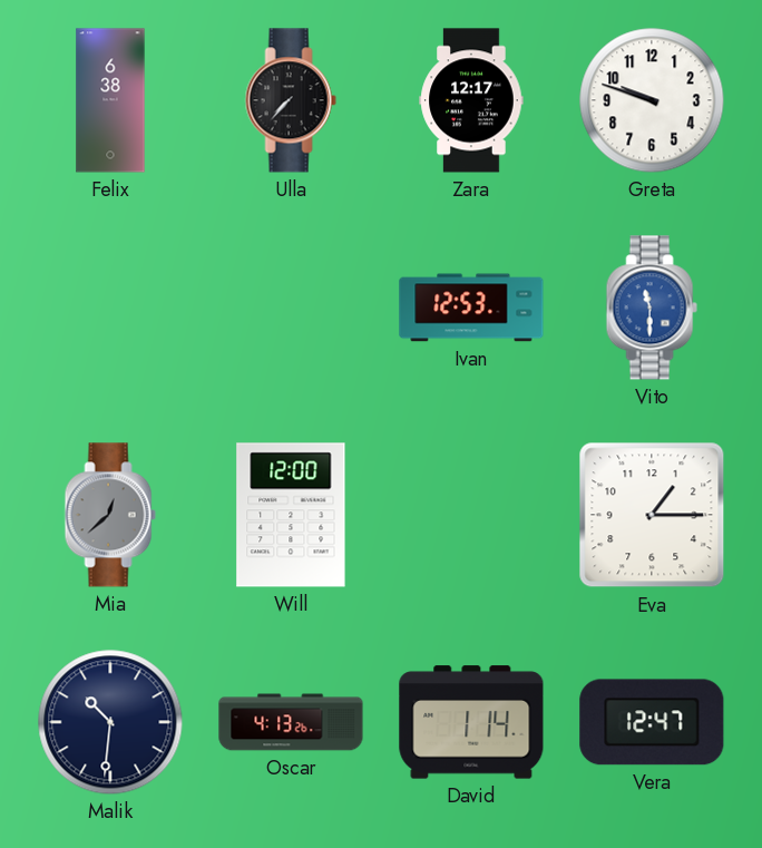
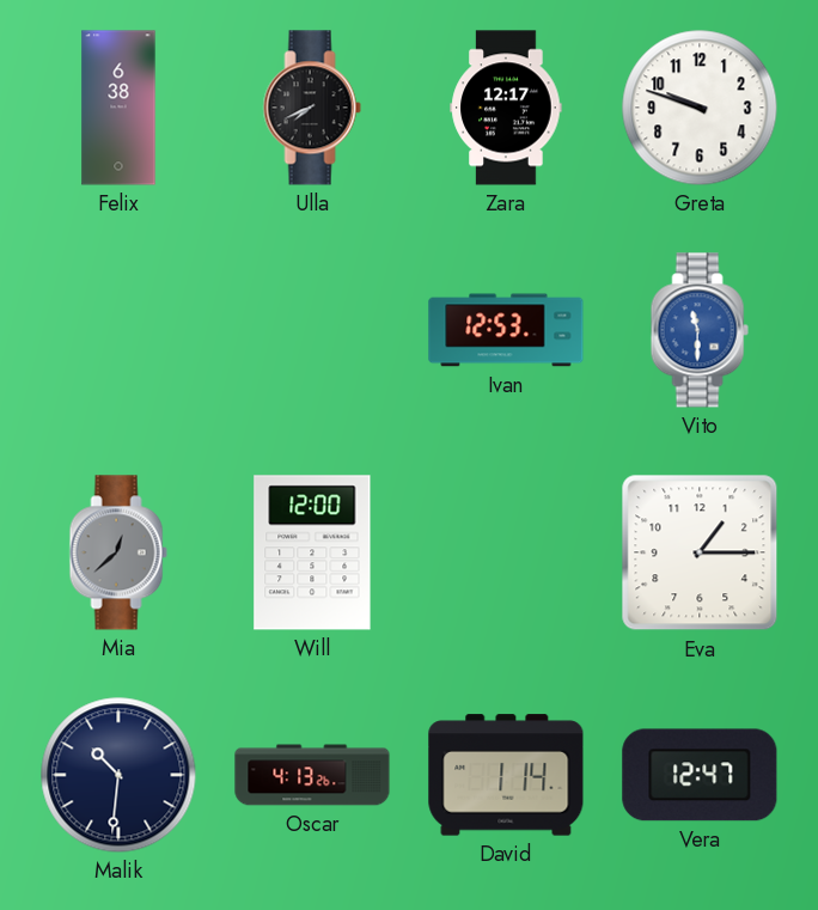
Ulla: 7:37 -> 7:41 (312, 108)
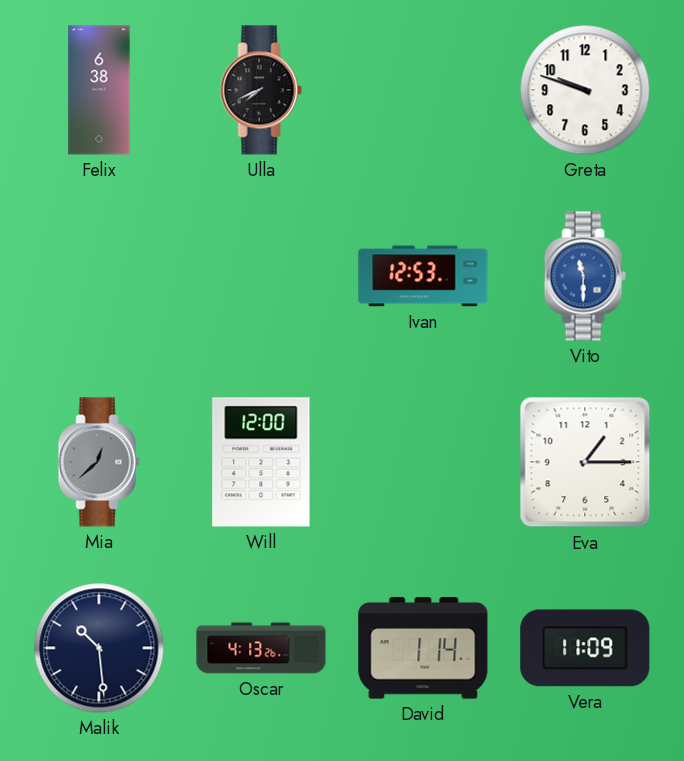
Zara: 12:17 -> none (506, 108)
Malik: 10:31 -> 10:29 (99, 648)
Vera: 12:47 -> 11:09 (585, 648)
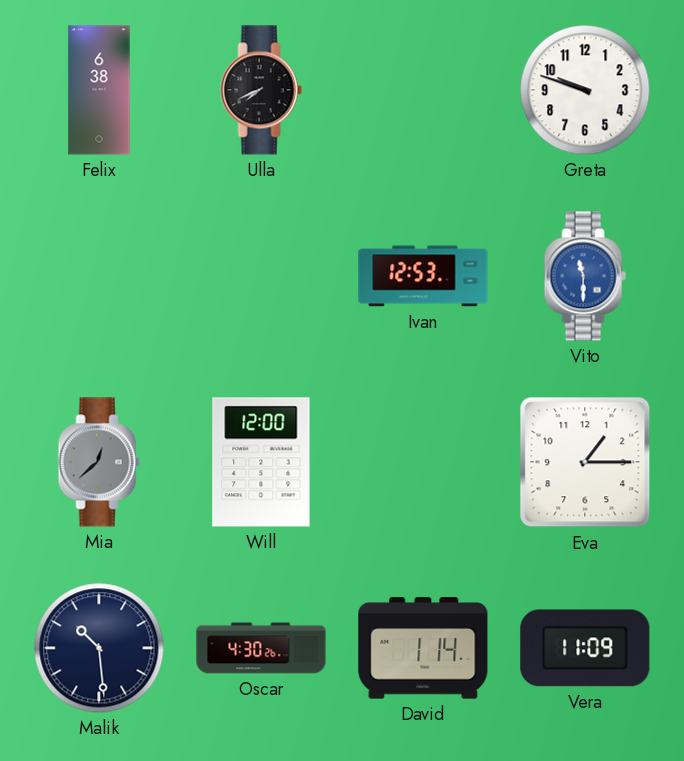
Oscar: 4:13 -> 4:30 (261, 648)
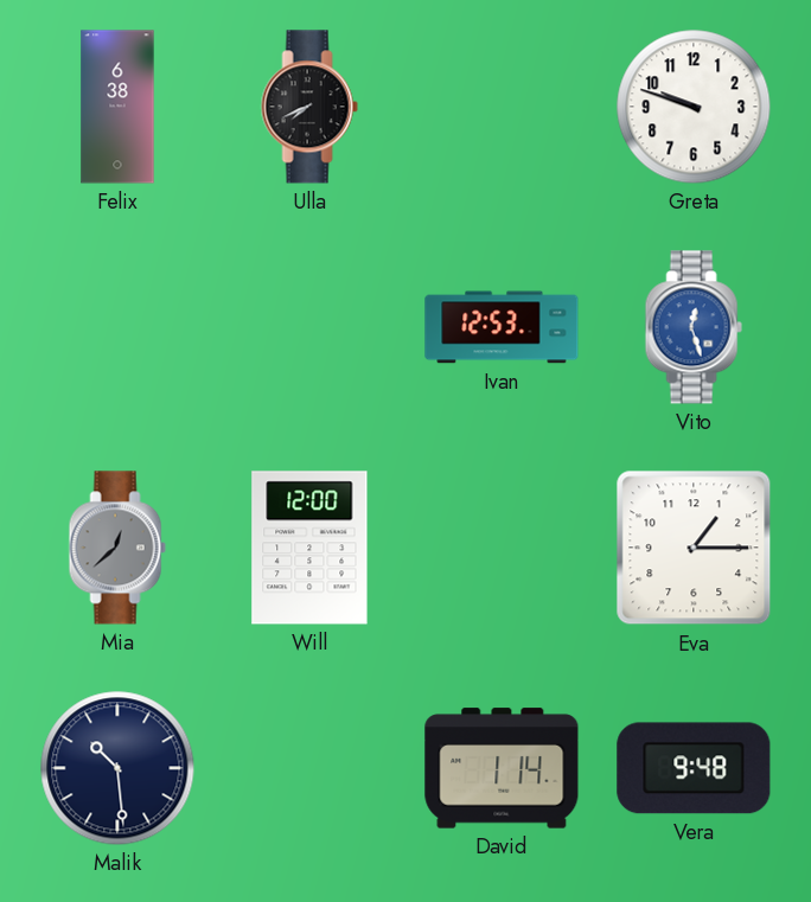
Vito: 11:30 -> 12:27 (694, 327)
Oscar: 4:30 -> none (261, 648)
Vera: 11:09 -> 9:48 (694, 768)
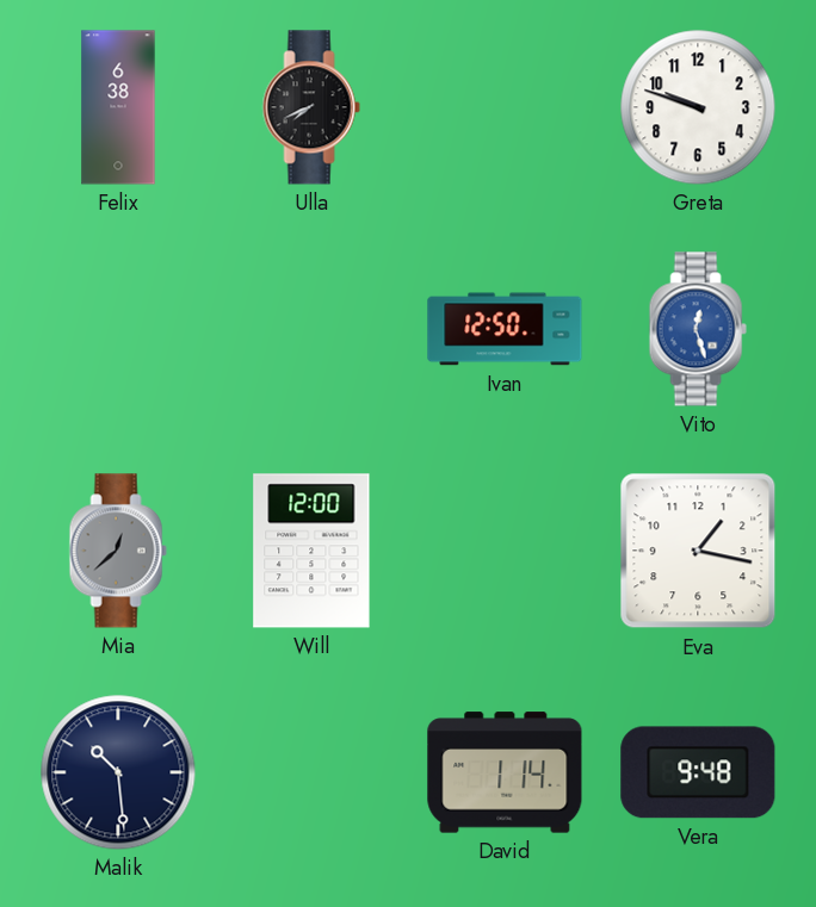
Ivan: 12:53 -> 12:50 (505, 329)
Eva: 1:15 -> 1:17 (698, 551)
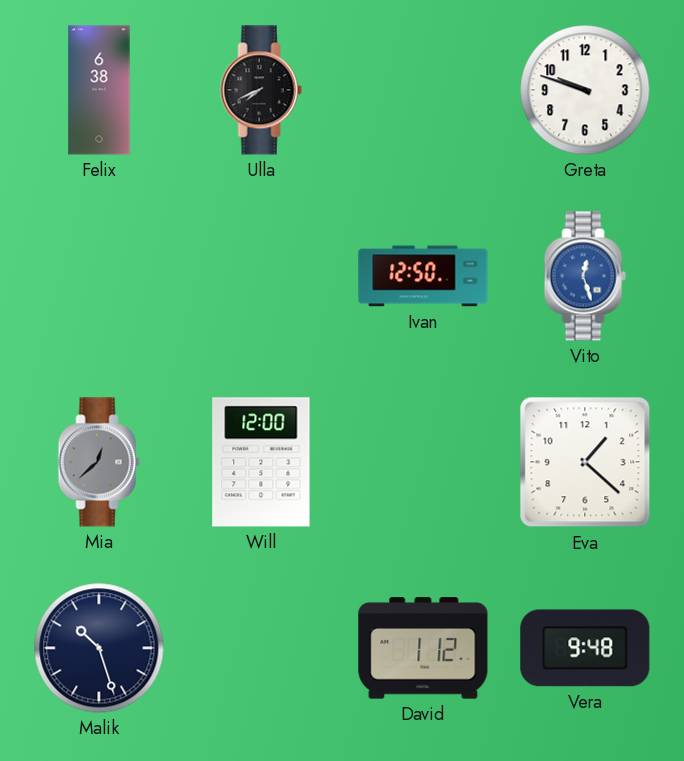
Eva: 1:17 -> 1:22 (585, 462)
Malik: 10:29 -> 10:27 (99, 648)
David: 1:14 -> 1:12 (423, 648)
